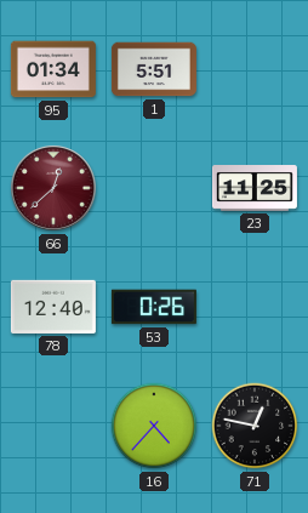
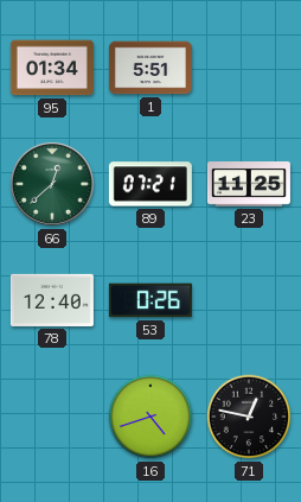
66 dial: burgundy -> green (52, 184)
89: none -> 07:21 (150, 184)
16: 4:37 -> 4:42 (150, 417)
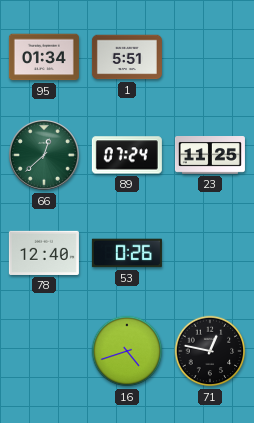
89: 07:21 -> 07:24 (127, 155)
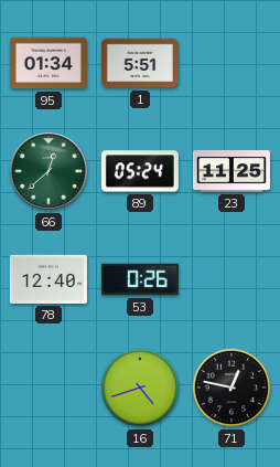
89: 07:24 -> 05:24 (140, 171)
